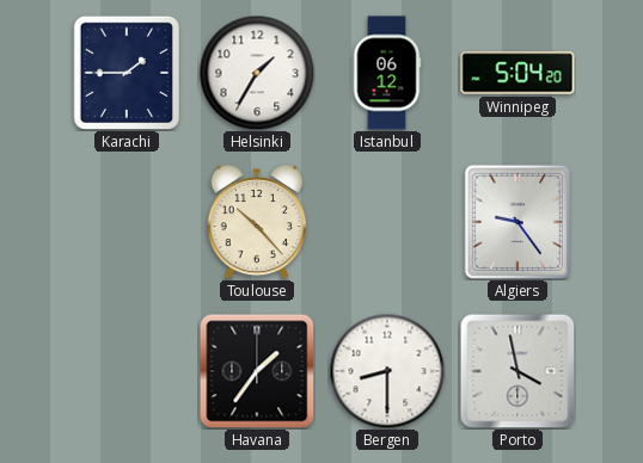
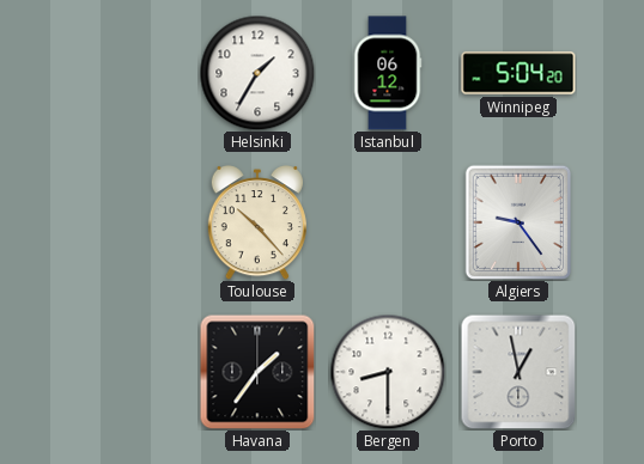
Karachi: 1:45 -> none (125, 72)
Porto: 3:58 -> 12:58 (518, 372)
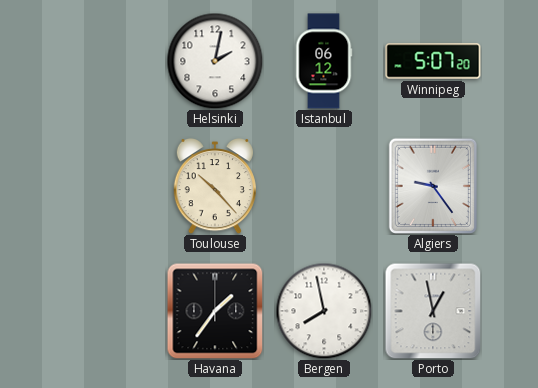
Helsinki: 1:35 -> 2:02 (215, 61)
Winnipeg: 5:04 -> 5:07 (433, 61)
Bergen: 8:30 -> 7:58 (324, 311)
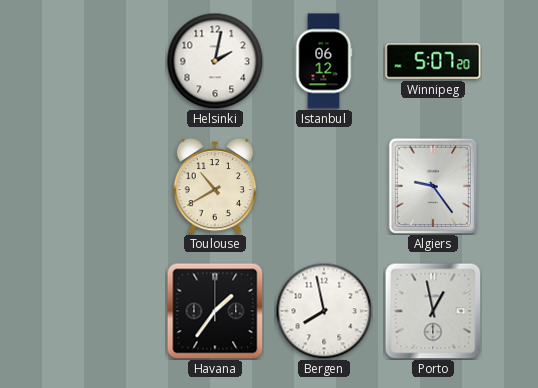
Toulouse: 10:23 -> 10:40 (215, 187)
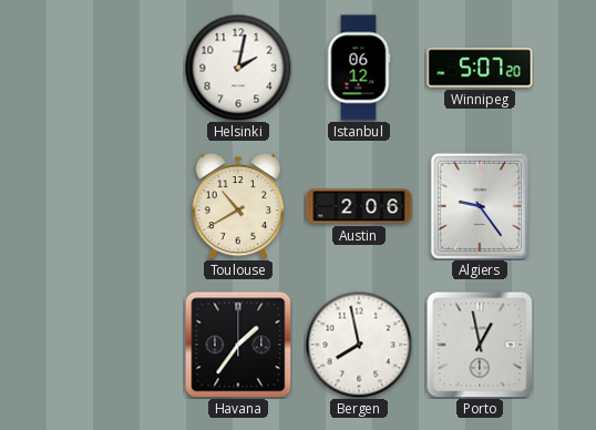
Austin: none -> 2:06 (359, 206)
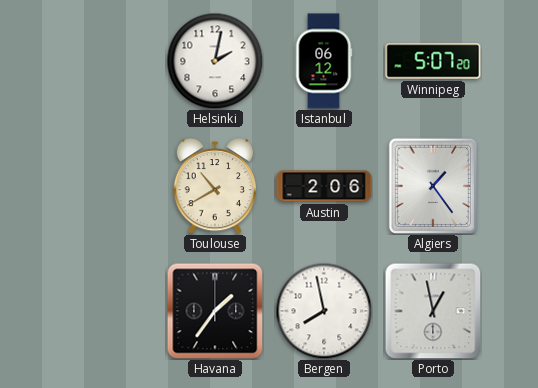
Algiers: 9:24 -> 1:24 (432, 185)
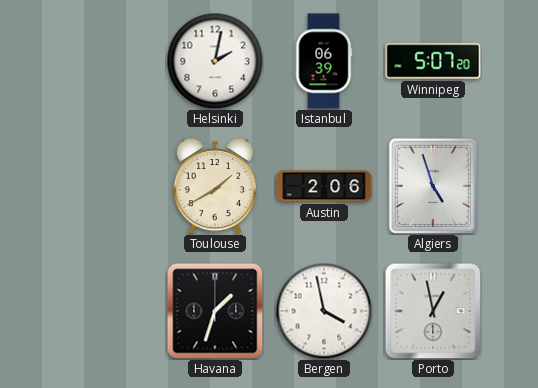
Istanbul: 06:12 -> 06:39 (324, 61)
Toulouse: 10:40 -> 1:40 (215, 187)
Algiers: 1:24 -> 4:57 (432, 185)
Havana: 1:36 -> 1:33 (215, 311)
Bergen: 7:58 -> 3:58 (324, 311)
